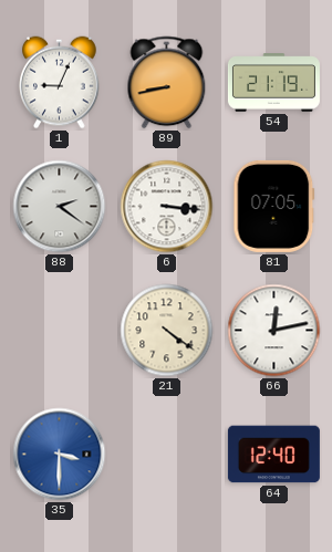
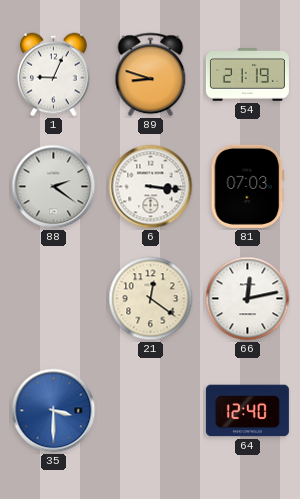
89: 8:43 -> 8:48 (151, 75)
81: 07:05 -> 07:03 (248, 186)
21: 4:21 -> 12:21 (151, 299)
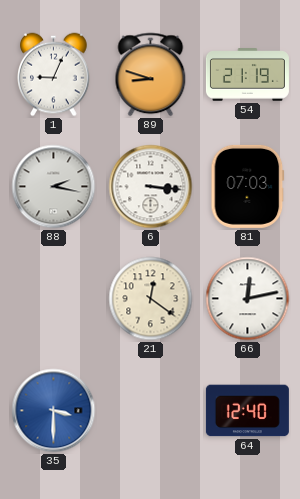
88: 2:21 -> 2:17 (54, 187)
